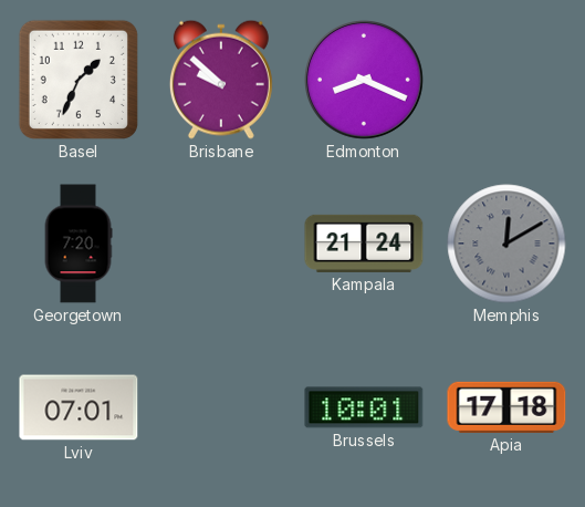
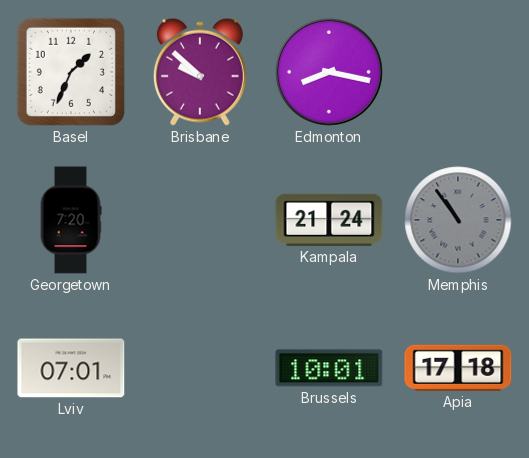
Edmonton: 8:19 -> 8:17 (329, 72)
Memphis: 12:10 -> 10:54 (458, 220)
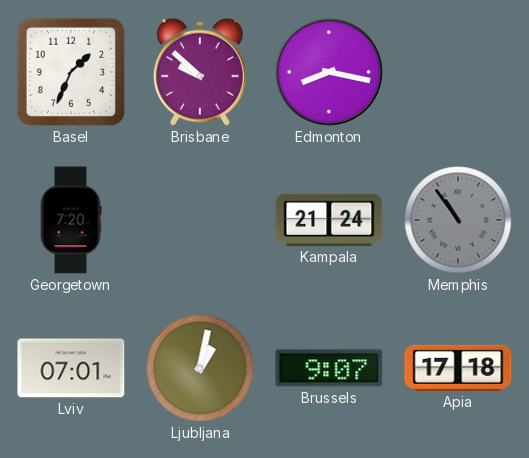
Ljubljana: none -> 1:02 (200, 368)
Brussels: 10:01 -> 9:07 (329, 368)
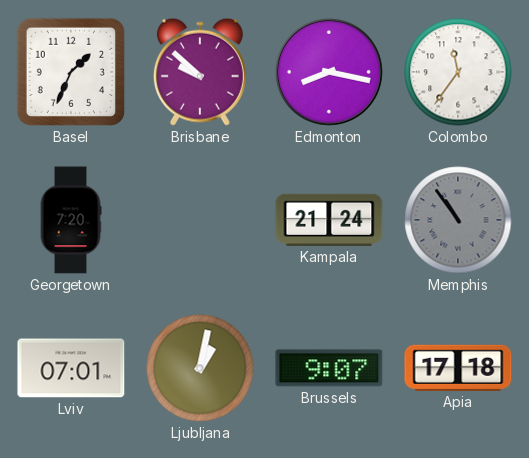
Colombo: none -> 11:36 (458, 72)
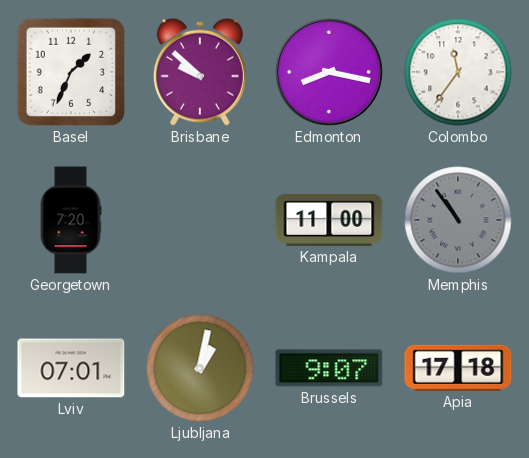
Kampala: 21:24 -> 11:00 (329, 220)
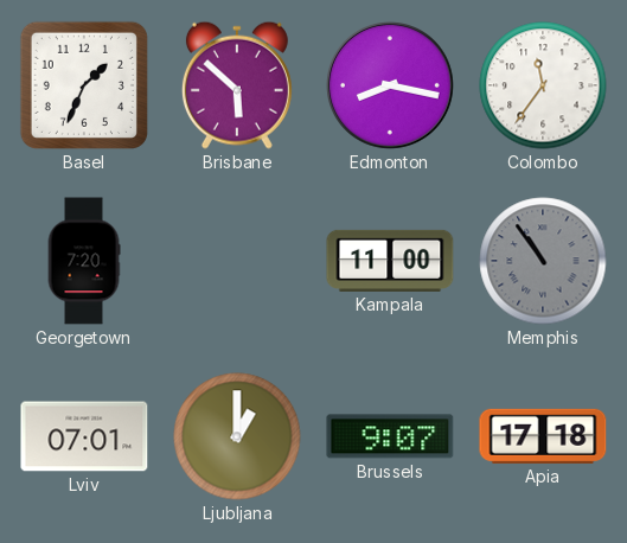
Brisbane: 9:52 -> 5:52 (237, 85)
Ljubljana: 1:02 -> 1:00 (237, 436)
